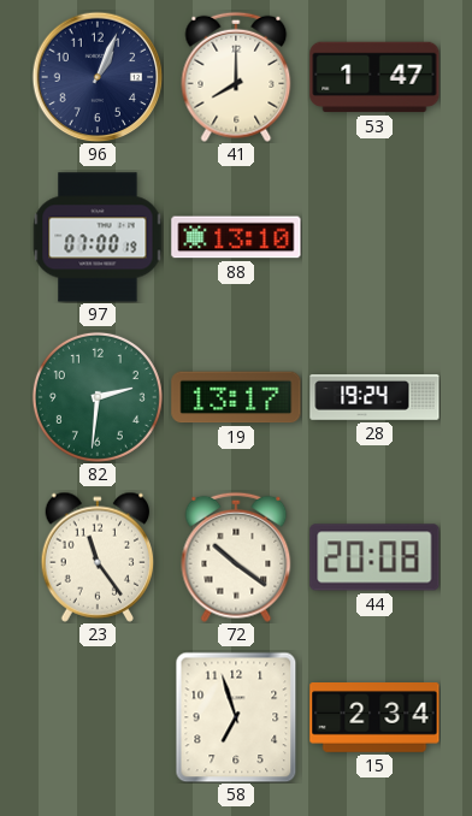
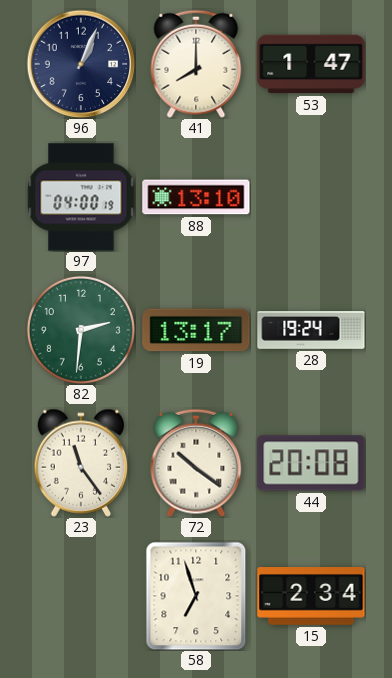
97: 07:00 -> 04:00 (81, 197)
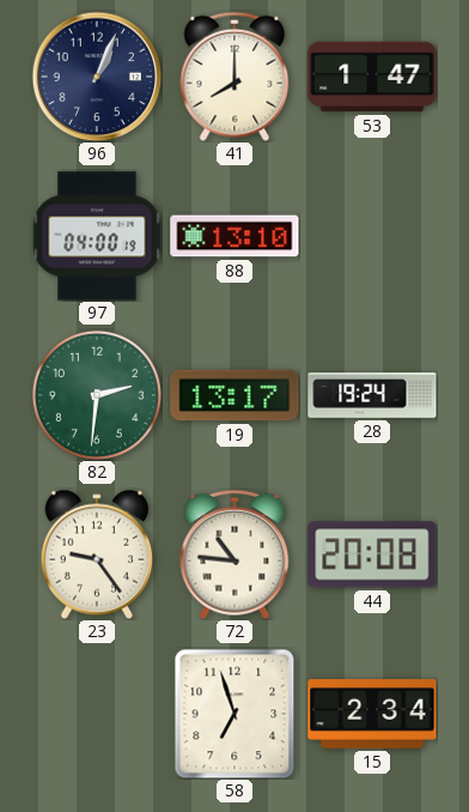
23: 11:24 -> 9:24 (97, 555)
72: 10:21 -> 10:46 (234, 555)
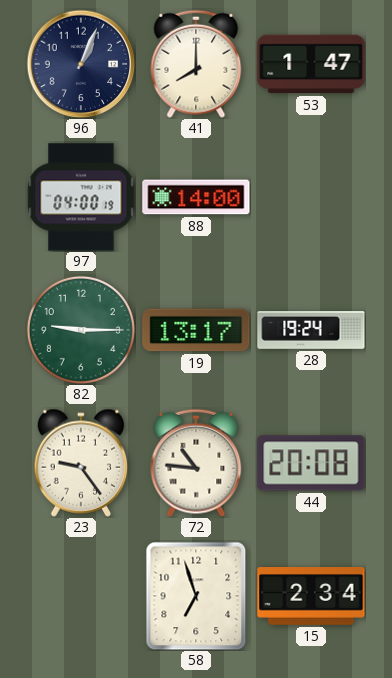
88: 13:10 -> 14:00 (196, 197)
82: 2:31 -> 9:15 (81, 330)
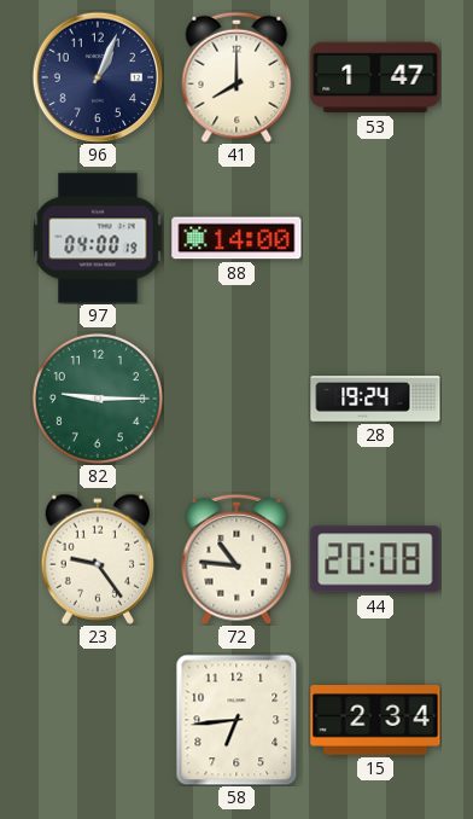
19: 13:17 -> none (196, 330)
58: 6:57 -> 6:44 (237, 720)
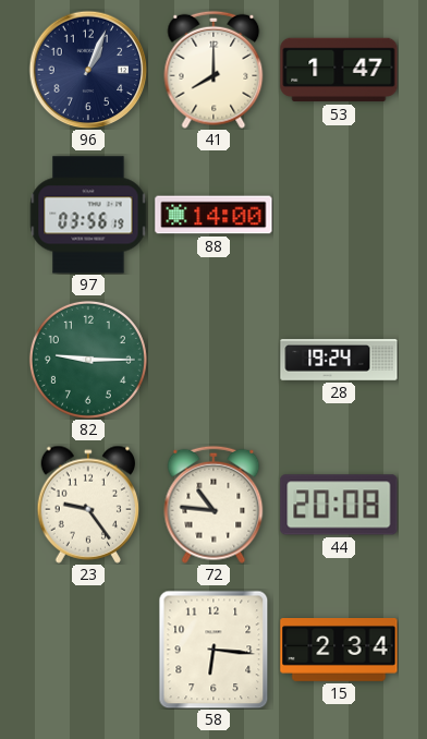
97: 04:00 -> 03:56 (88, 215)
58: 6:44 -> 6:16 (213, 650)
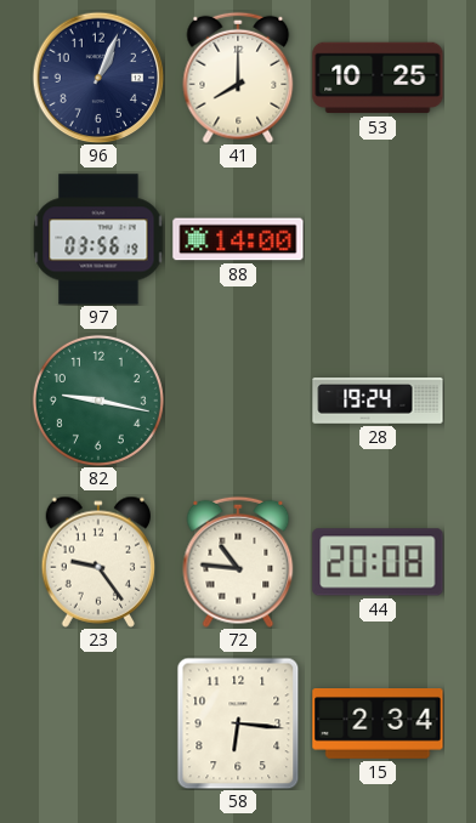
53: 1:47 -> 10:25 (378, 78)
82: 9:15 -> 9:17 (98, 401)
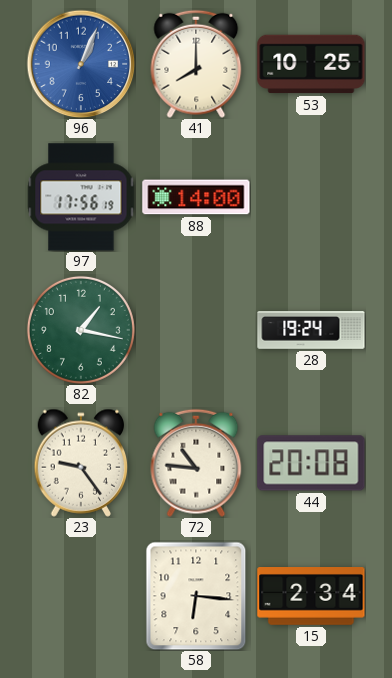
96 dial: navy -> blue (81, 64)
97: 03:56 -> 17:56 (81, 197)
82: 9:17 -> 1:17 (81, 330)
